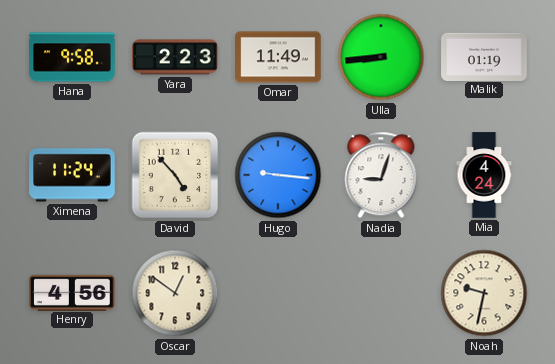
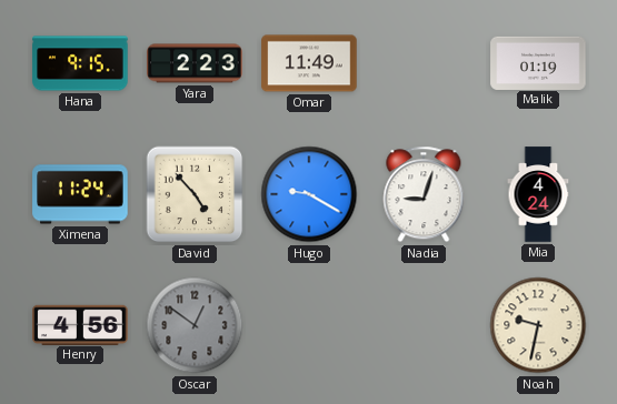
Hana: 9:58 -> 9:15 (80, 63)
Ulla: 8:44 -> none (381, 57)
Hugo: 9:16 -> 9:20 (309, 194)
Oscar dial: cream -> grey (195, 325)
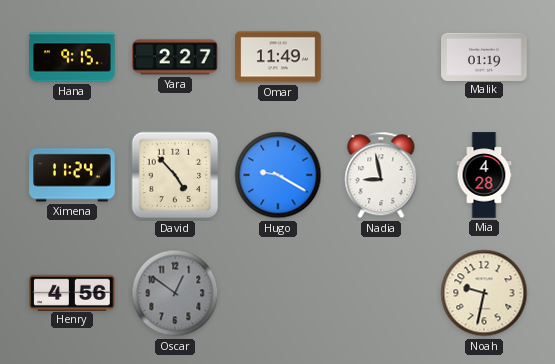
Yara: 2:23 -> 2:27 (175, 57)
Nadia: 9:03 -> 8:58 (381, 175)
Mia: 4:24 -> 4:28 (484, 175)
